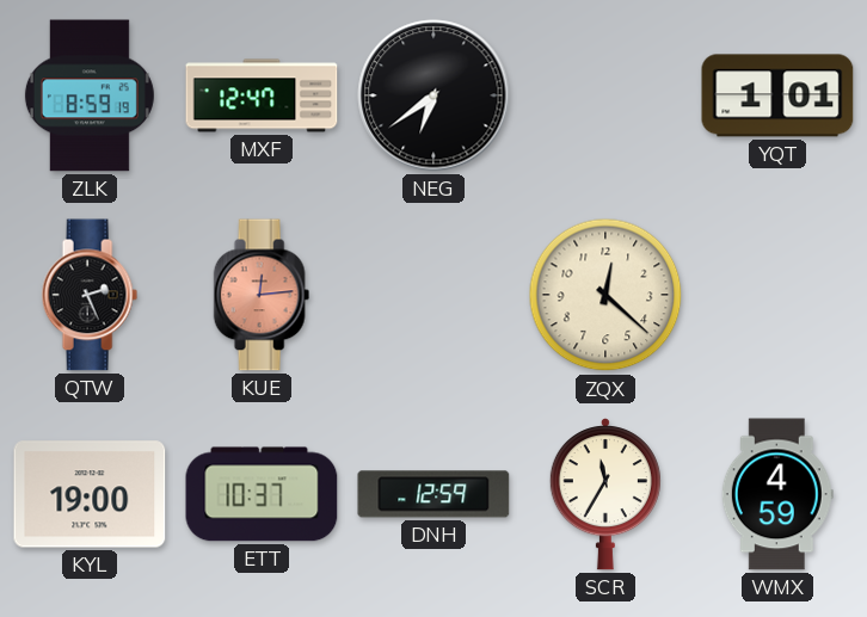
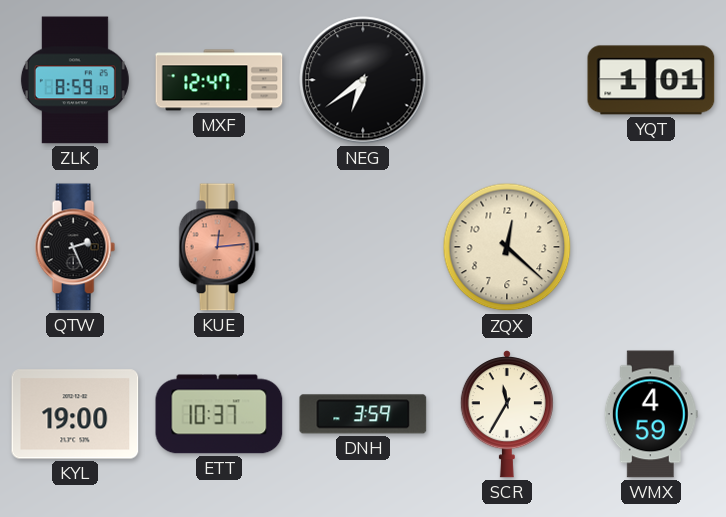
DNH: 12:59 -> 3:59 (363, 414)
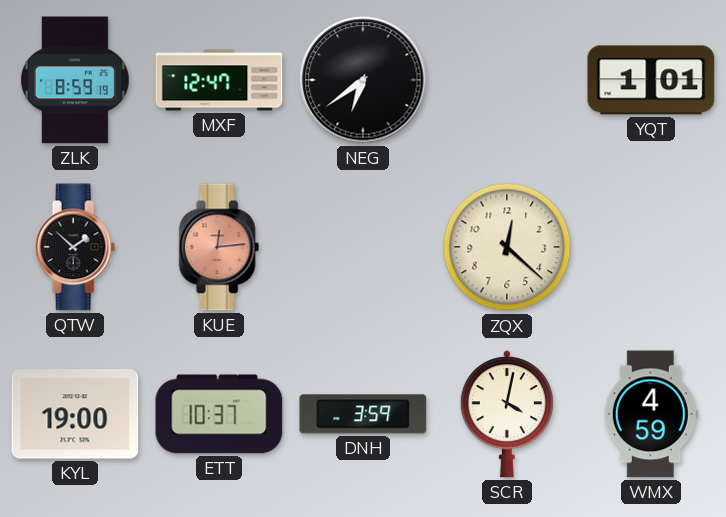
QTW: 2:26 -> 1:52 (75, 247)
SCR: 11:35 -> 4:02 (507, 414)
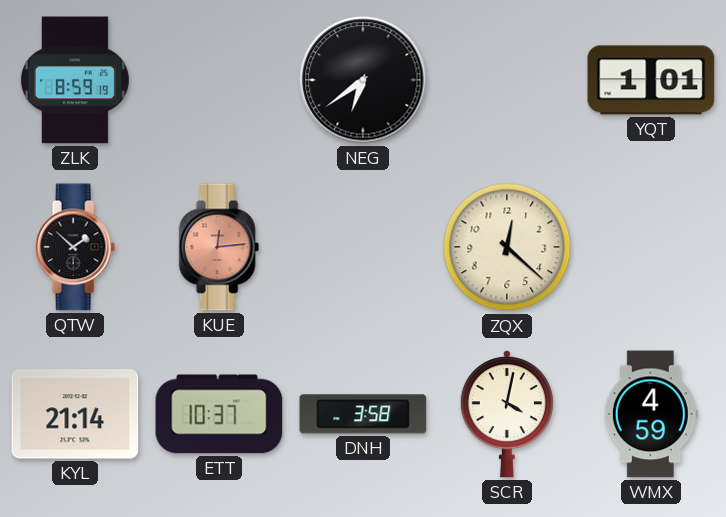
MXF: 12:47 -> none (219, 80)
KYL: 19:00 -> 21:14 (75, 414)
DNH: 3:59 -> 3:58 (363, 414)
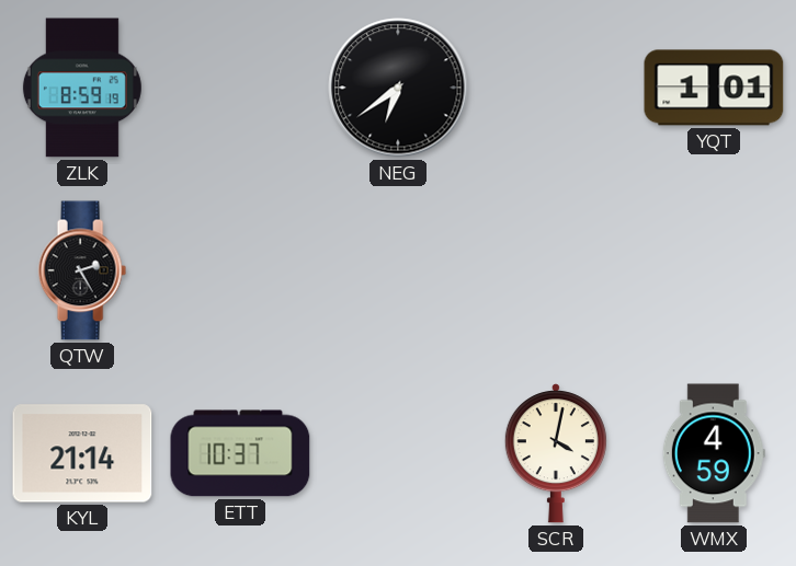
QTW: 1:52 -> 2:25 (82, 270)
KUE: 12:14 -> none (219, 247)
ZQX: 12:22 -> none (507, 247)
DNH: 3:58 -> none (363, 414)
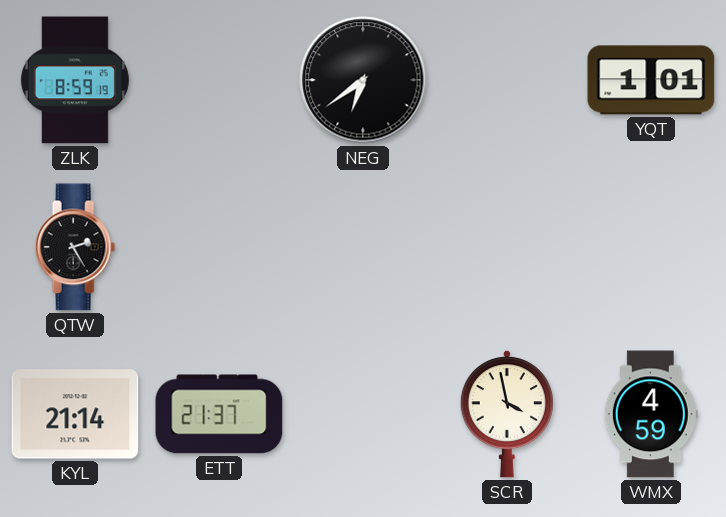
ETT: 10:37 -> 21:37 (219, 414)
SCR: 4:02 -> 3:58 (507, 414)
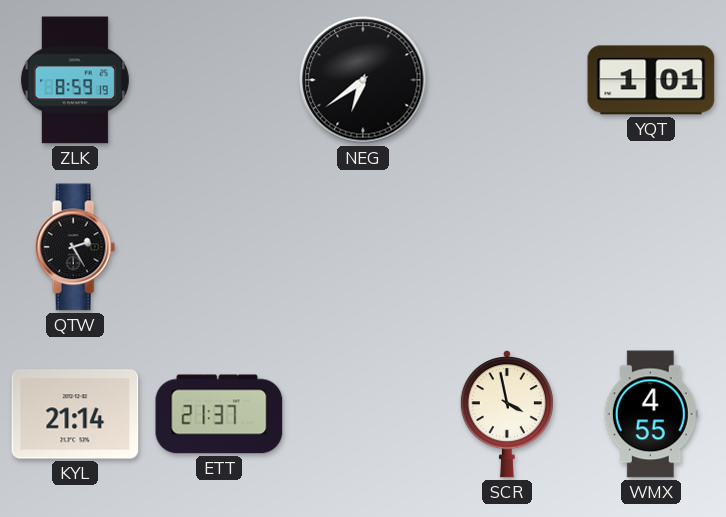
WMX: 4:59 -> 4:55 (651, 414)
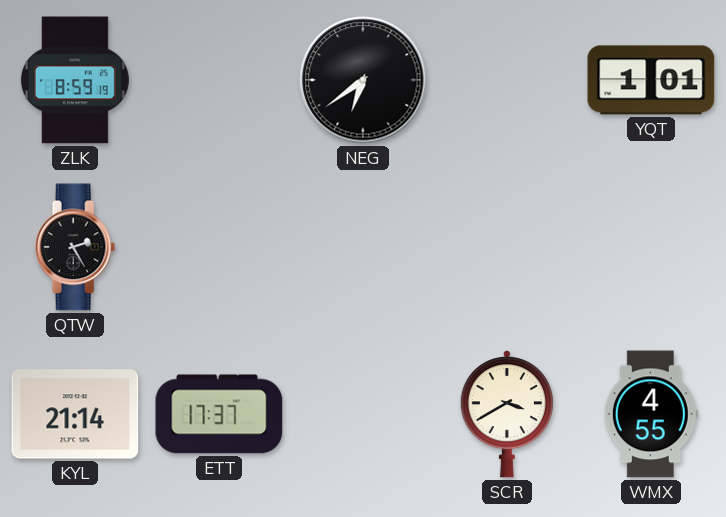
ETT: 21:37 -> 17:37 (219, 414)
SCR: 3:58 -> 3:40 (507, 414)
